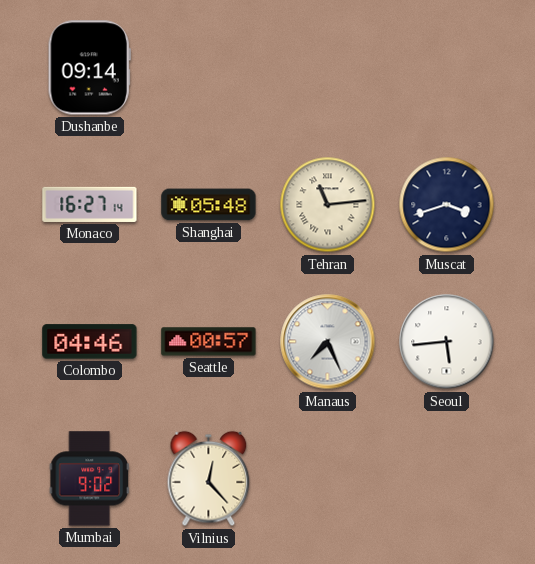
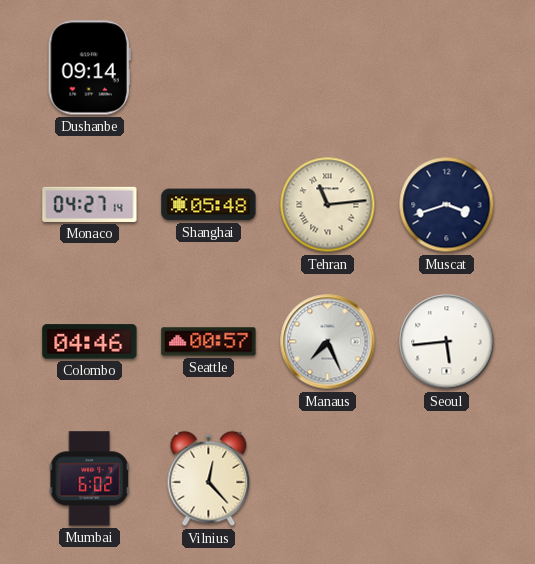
Monaco: 16:27 -> 04:27 (90, 204)
Mumbai: 9:02 -> 6:02 (89, 479)
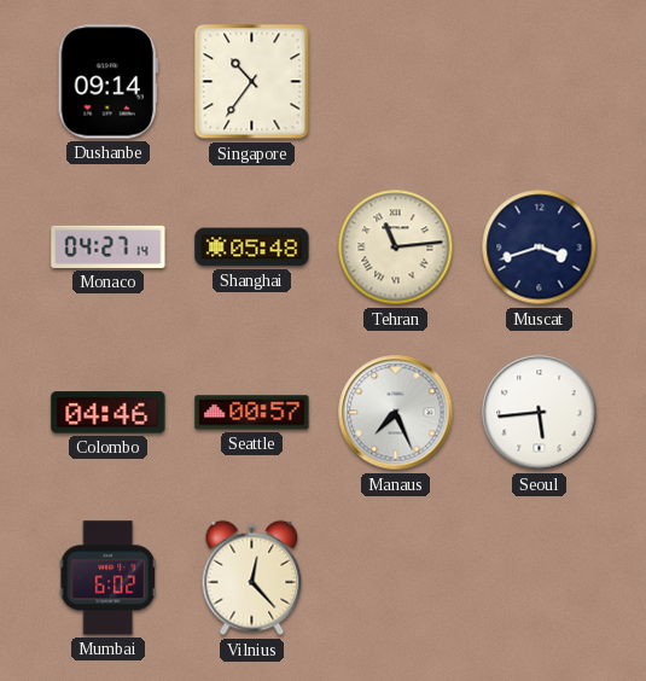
Singapore: none -> 10:36 (252, 82)
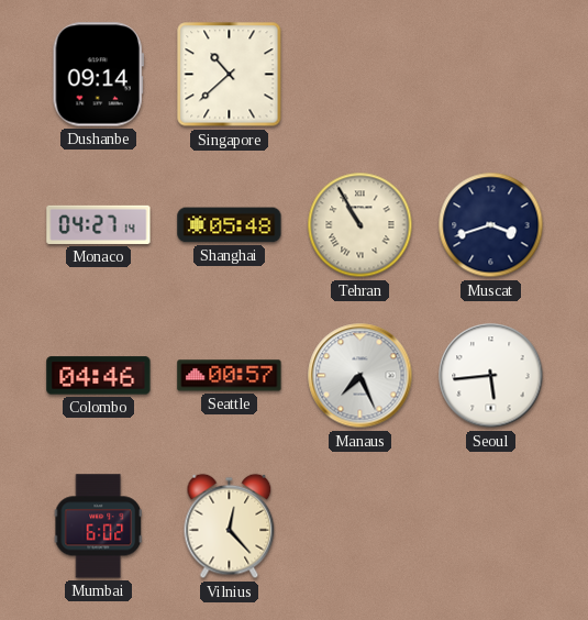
Singapore: 10:36 -> 10:38 (230, 75)
Tehran: 11:14 -> 10:55 (360, 225)
